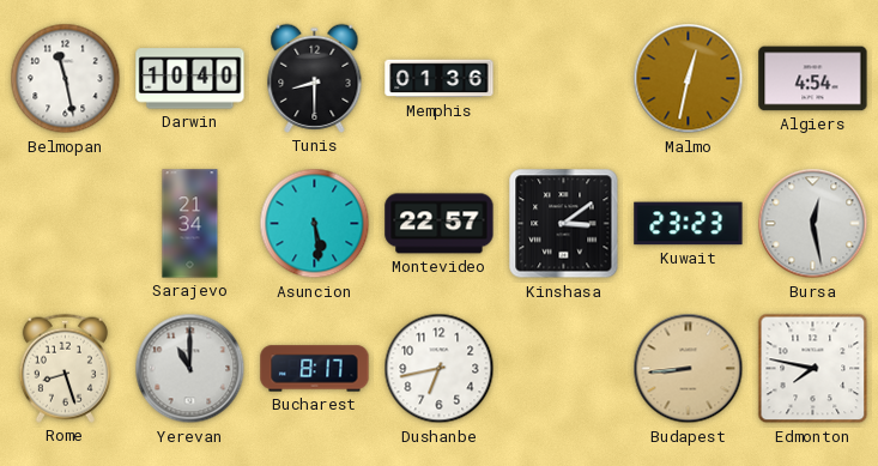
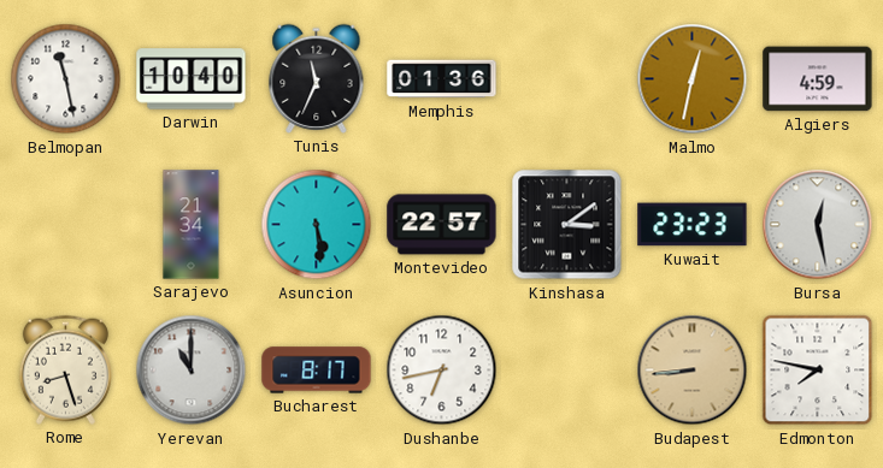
Tunis: 8:30 -> 11:34 (317, 78)
Algiers: 4:54 -> 4:59 (818, 79)
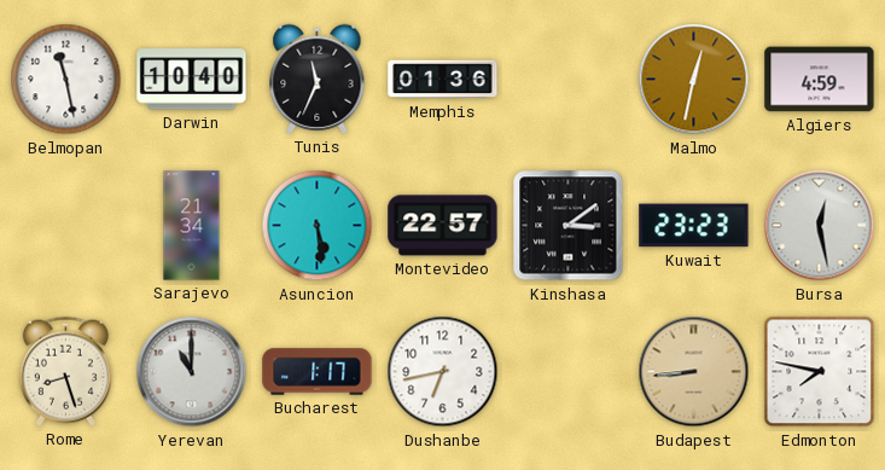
Bucharest: 8:17 -> 1:17 (318, 372)
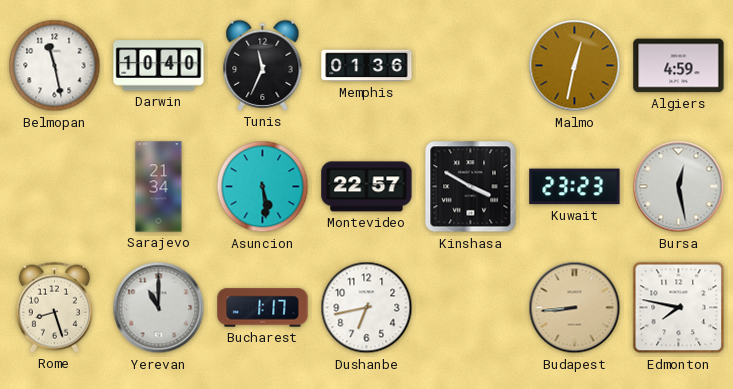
Kinshasa: 3:09 -> 3:50 (471, 187)
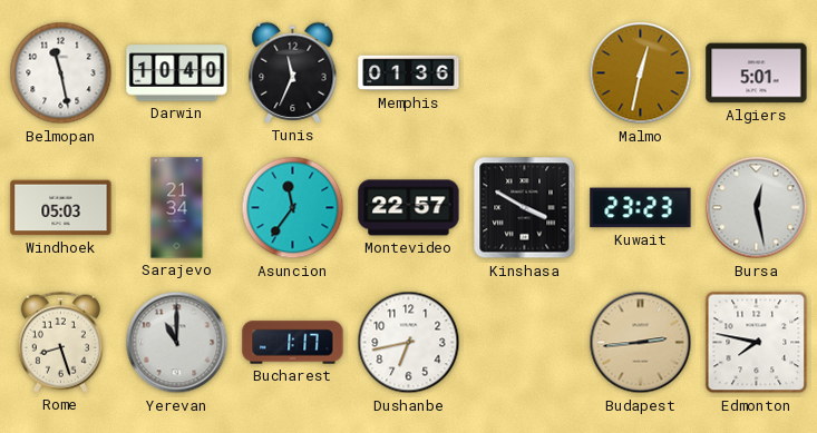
Algiers: 4:59 -> 5:01 (757, 73)
Windhoek: none -> 05:03 (61, 208)
Asuncion: 5:29 -> 11:36 (293, 208)
Budapest: 8:44 -> 2:44 (641, 343)
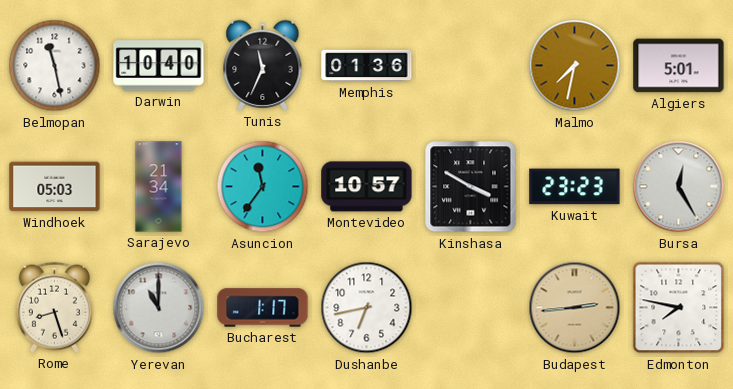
Malmo: 12:32 -> 7:32 (575, 66)
Montevideo: 22:57 -> 10:57 (367, 187)
Bursa: 12:28 -> 12:25 (679, 187)
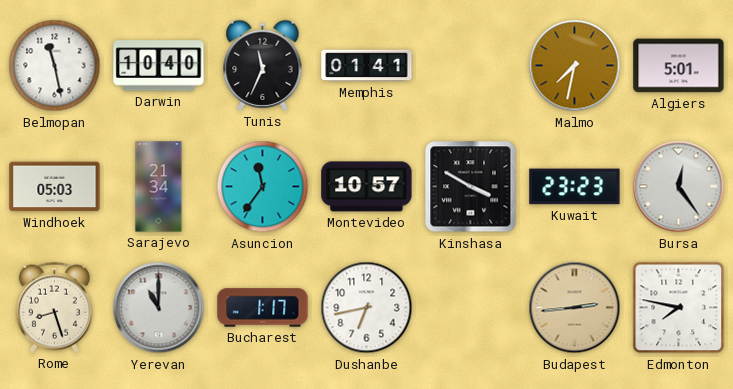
Memphis: 01:36 -> 01:41 (367, 66)
Bursa: 12:25 -> 12:24 (679, 187)
